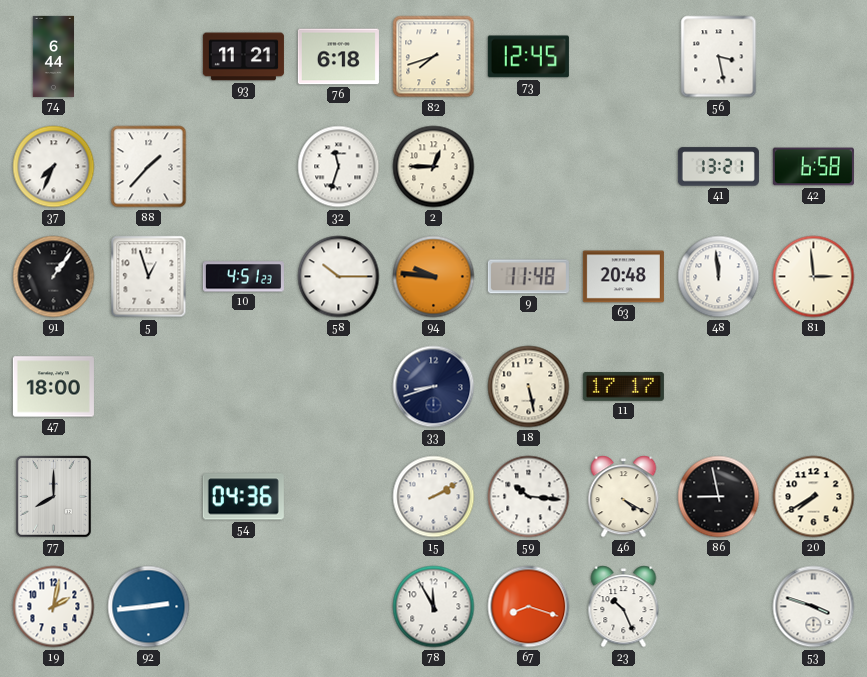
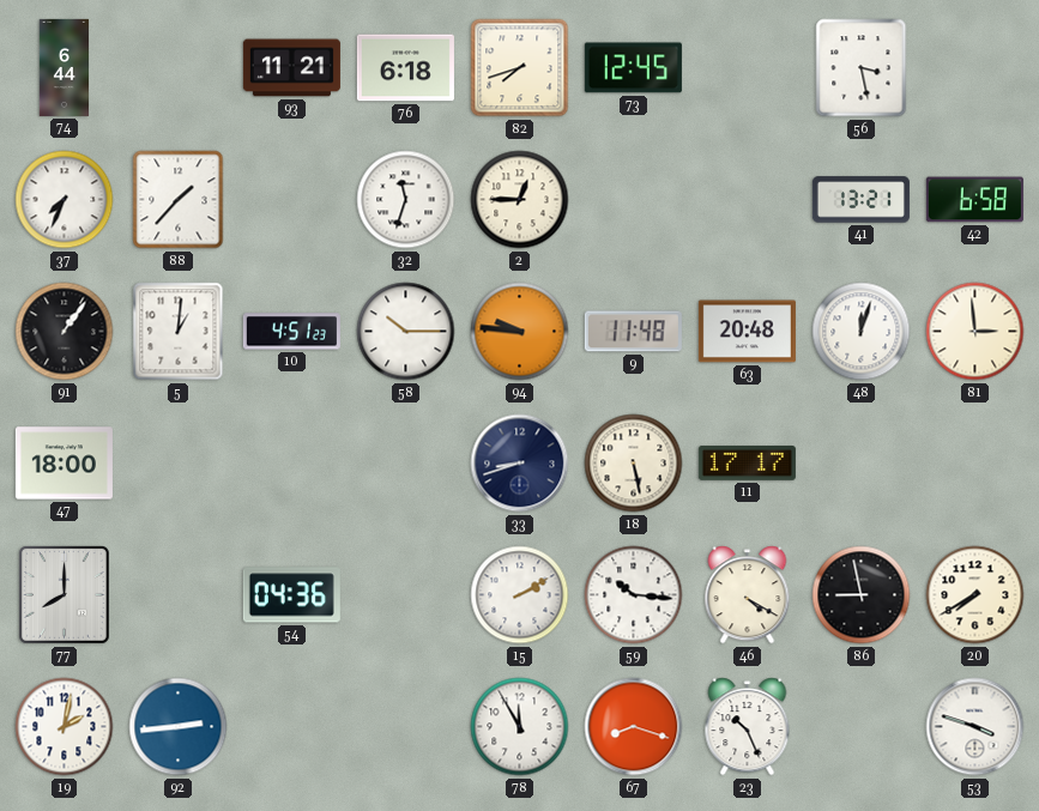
5: 12:57 -> 1:01 (179, 332)
48: 11:59 -> 12:03 (862, 332)
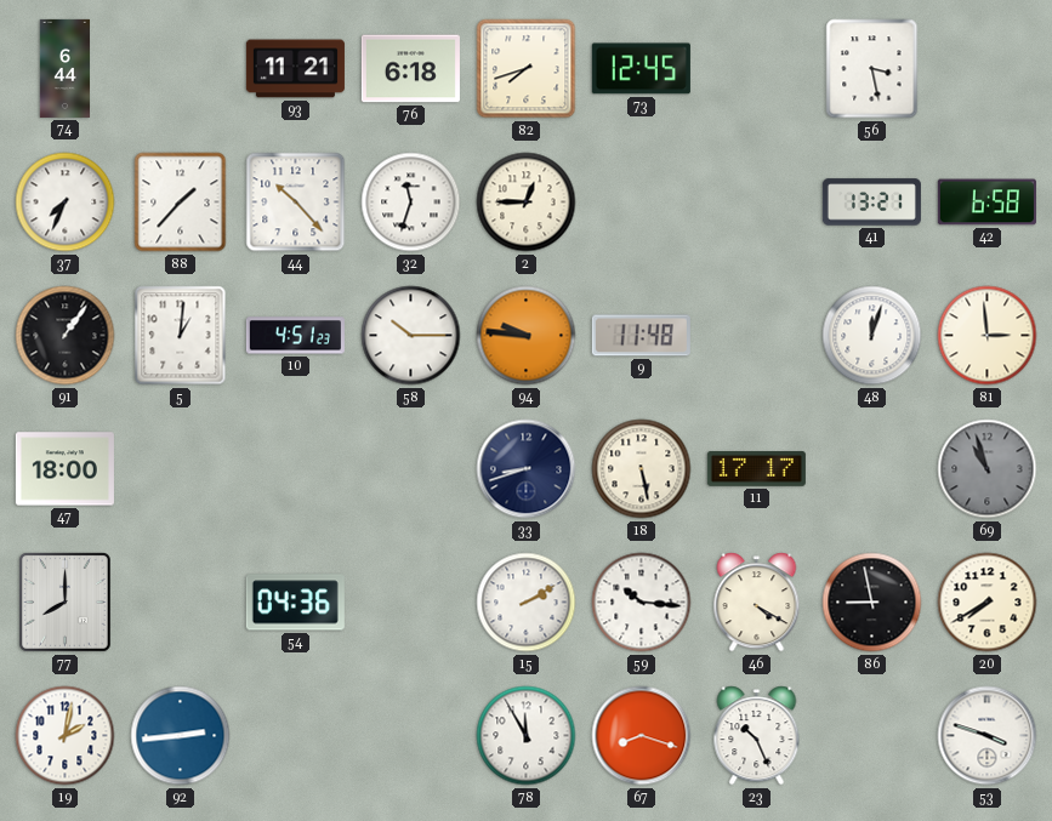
44: none -> 10:23 (296, 203)
63: 20:48 -> none (747, 332)
69: none -> 10:57 (988, 469)
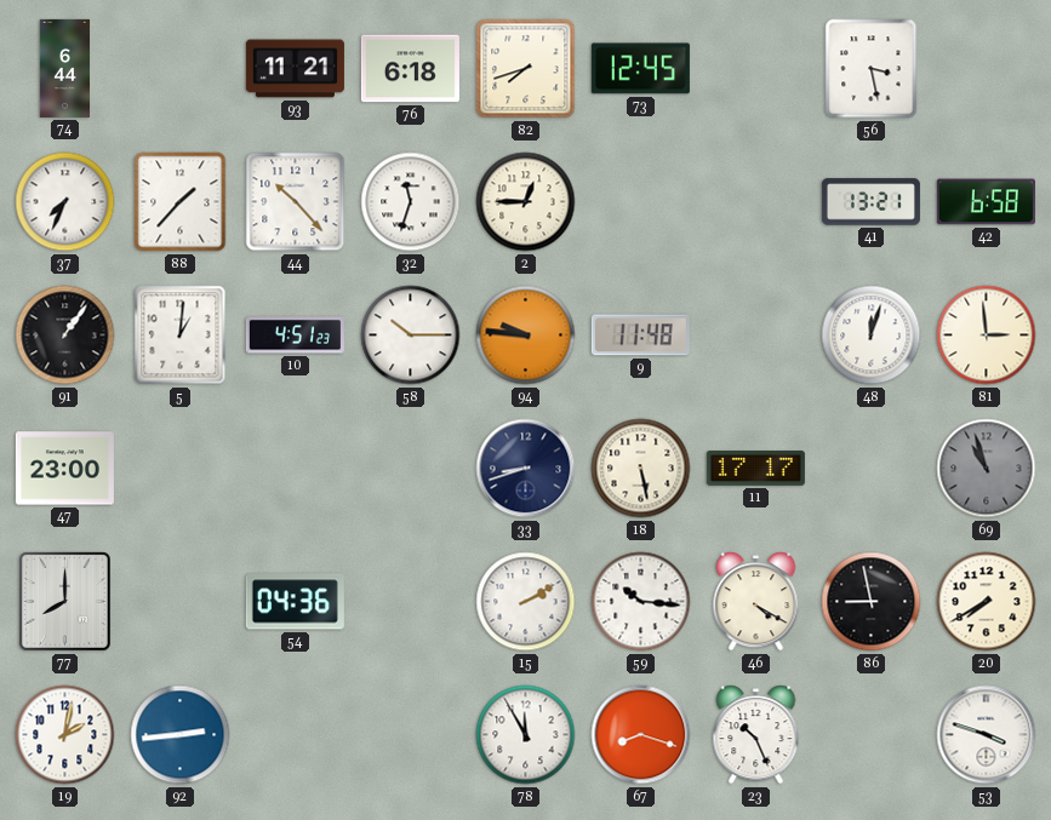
47: 18:00 -> 23:00 (64, 469)
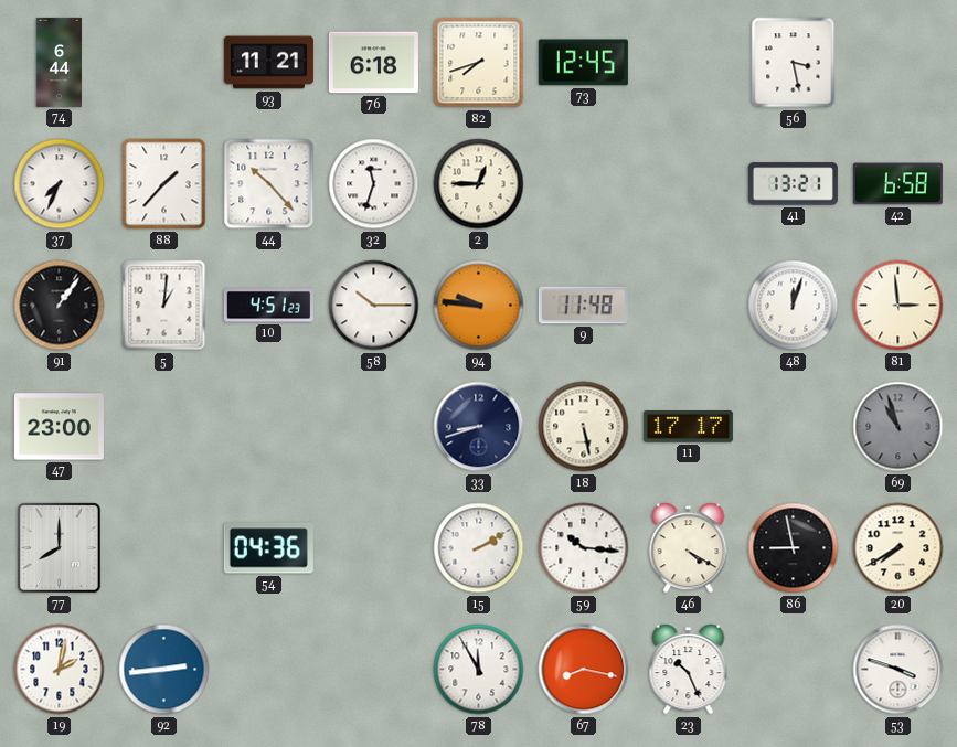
67: 8:18 -> 8:17 (584, 670)
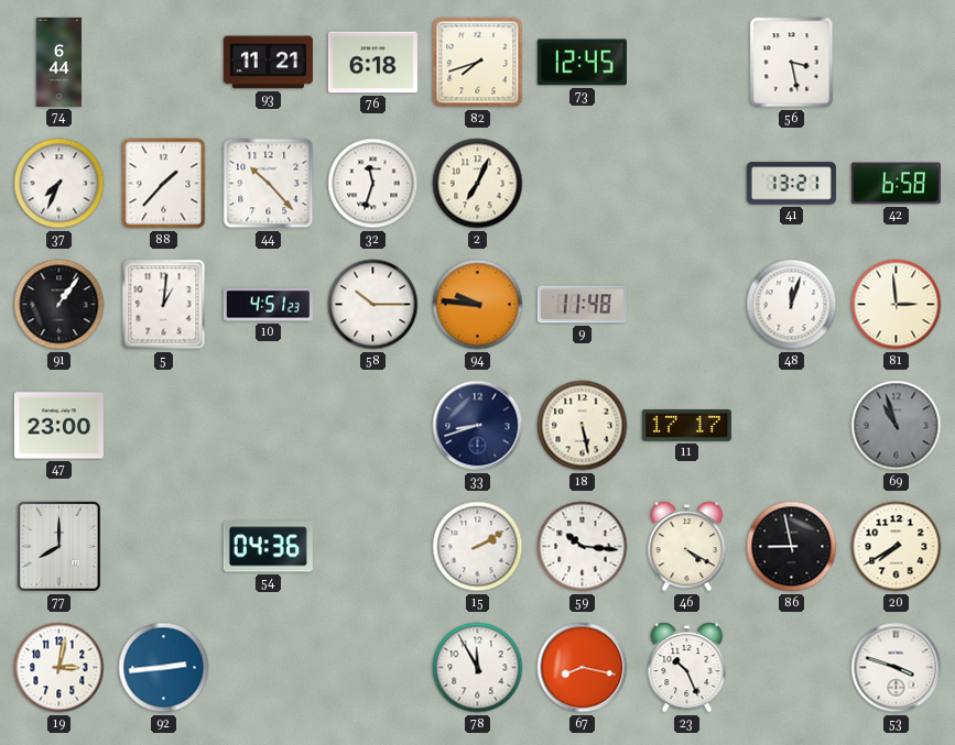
2: 12:45 -> 7:04 (478, 184)
19: 2:02 -> 3:02 (59, 668)
